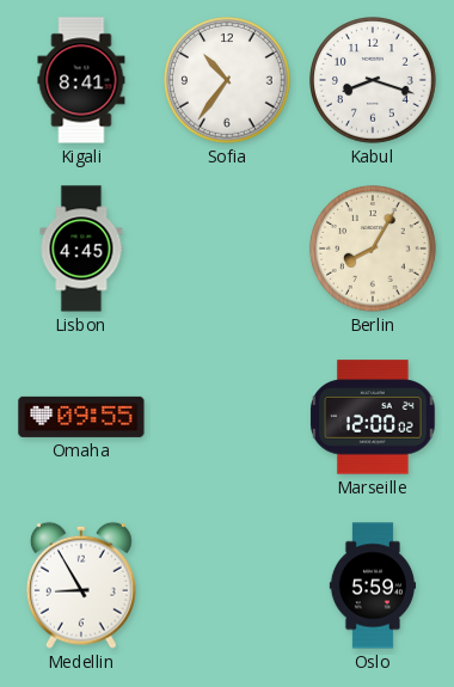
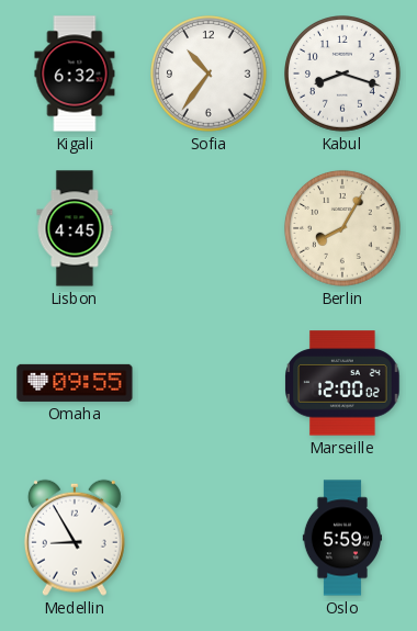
Kigali: 8:41 -> 6:32 (75, 74)
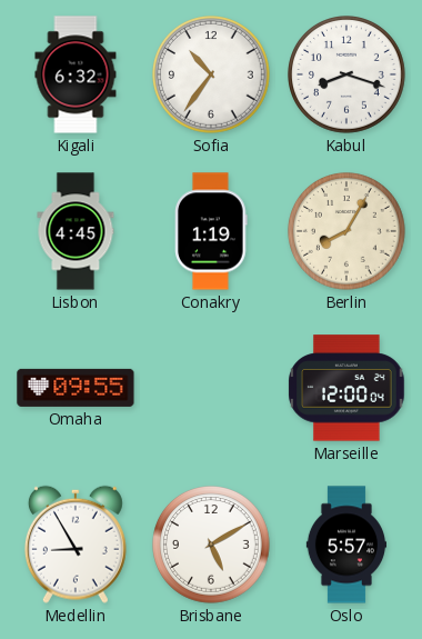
Conakry: none -> 1:19 (211, 231)
Marseille: 12:00:02 -> 12:00:04 (346, 388)
Brisbane: none -> 5:10 (212, 546)
Oslo: 5:59 -> 5:57 (345, 545)
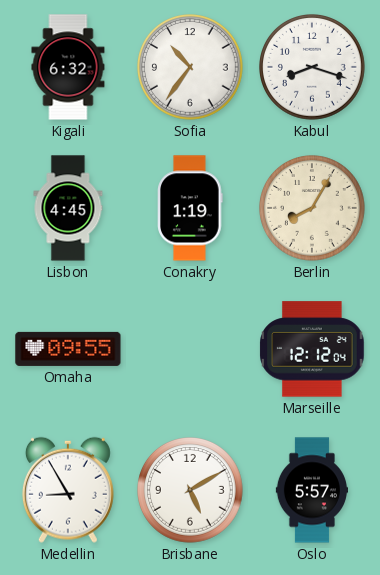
Marseille: 12:00 -> 12:12 (312, 349)
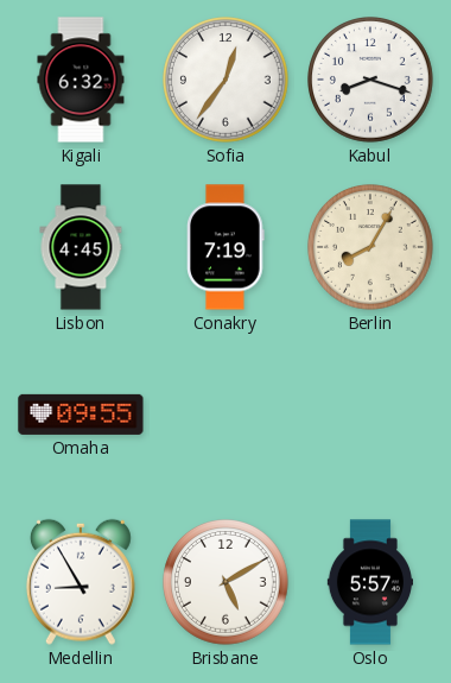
Sofia: 10:36 -> 12:36 (227, 81)
Conakry: 1:19 -> 7:19 (225, 247)
Marseille: 12:12 -> none (312, 349)
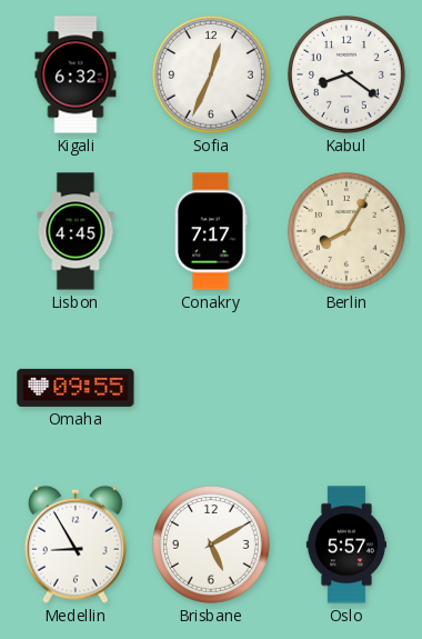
Sofia: 12:36 -> 12:34 (212, 76)
Kabul: 8:18 -> 8:21 (348, 76)
Conakry: 7:19 -> 7:17 (211, 231)
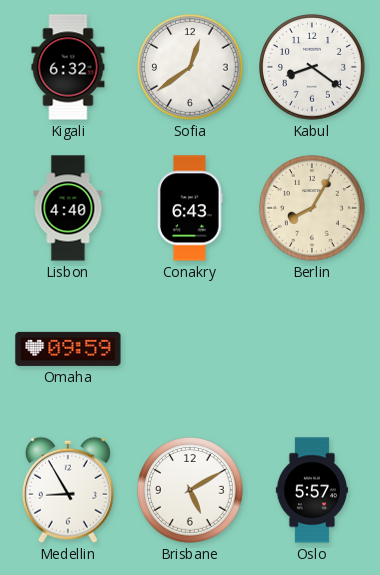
Sofia: 12:34 -> 12:39 (191, 68)
Lisbon: 4:45 -> 4:40 (68, 208)
Conakry: 7:17 -> 6:43 (190, 208)
Omaha: 09:55 -> 09:59 (68, 349)
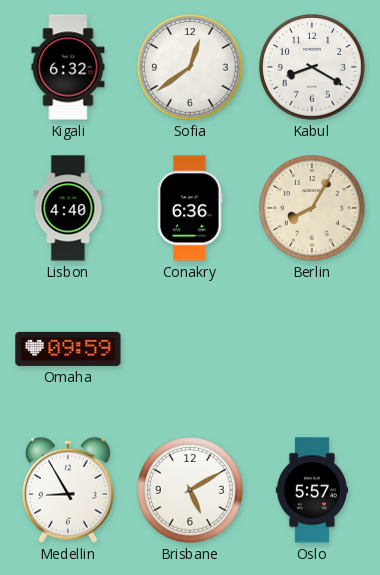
Kabul: 8:21 -> 8:20 (313, 68)
Conakry: 6:43 -> 6:36 (190, 208)
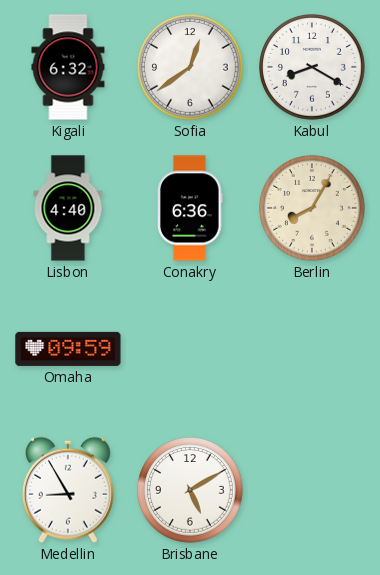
Oslo: 5:57 -> none (311, 490)
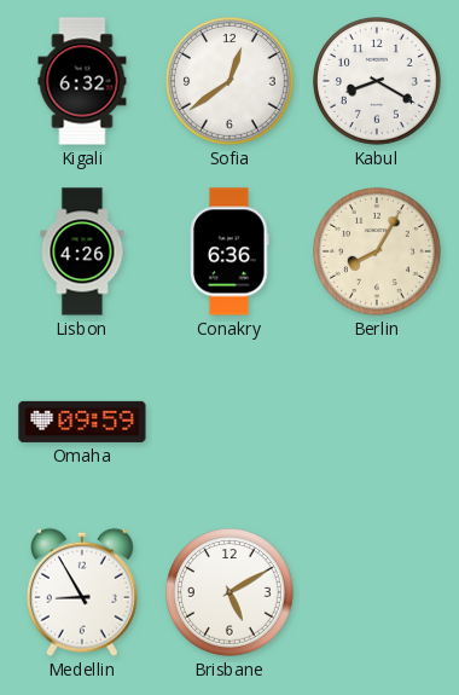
Lisbon: 4:40 -> 4:26 (82, 251)
